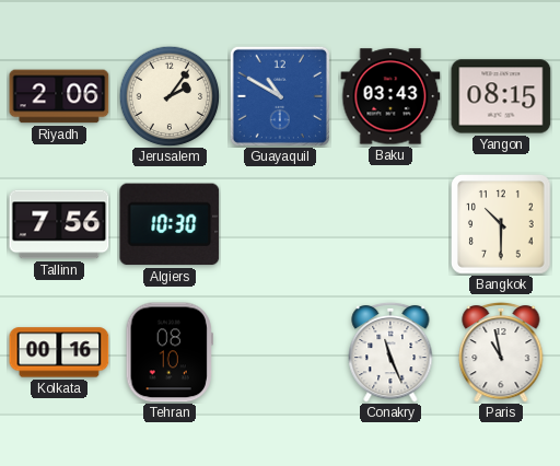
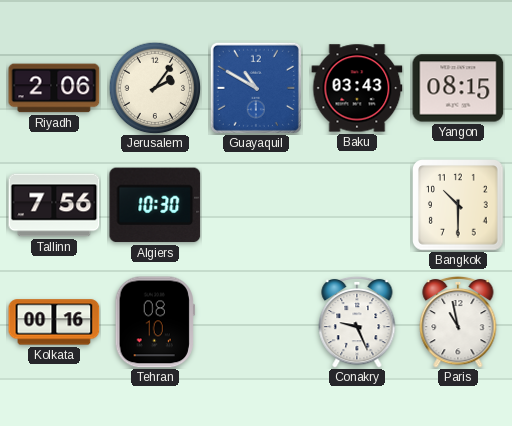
Conakry: 11:26 -> 9:26 (357, 322)
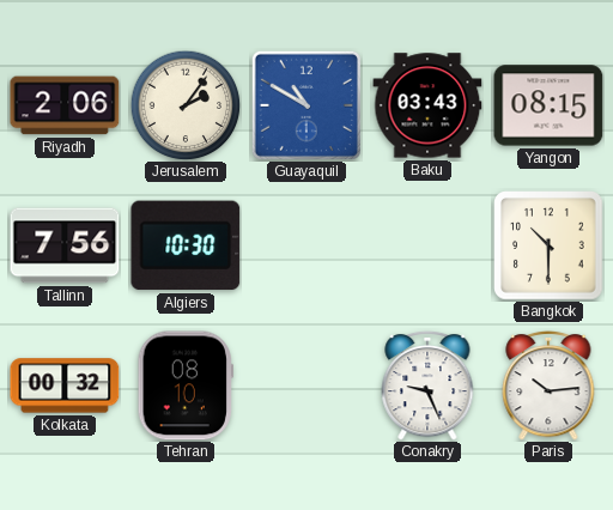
Kolkata: 00:16 -> 00:32 (65, 385)
Paris: 10:58 -> 10:14 (548, 385)
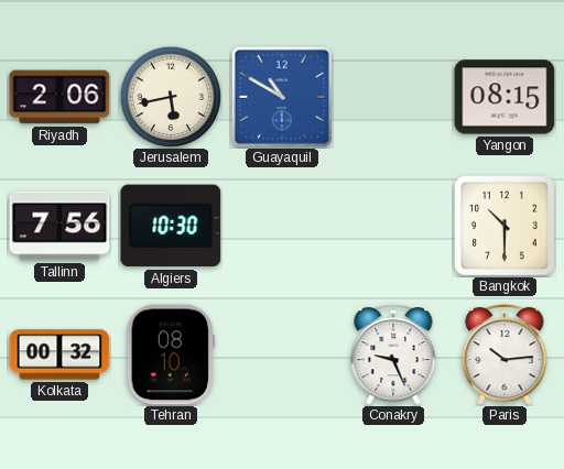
Jerusalem: 2:06 -> 5:43 (171, 97)
Baku: 03:43 -> none (427, 105)
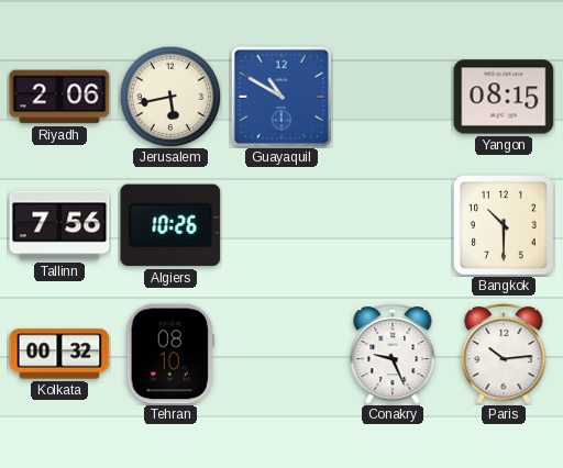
Algiers: 10:30 -> 10:26 (170, 225)
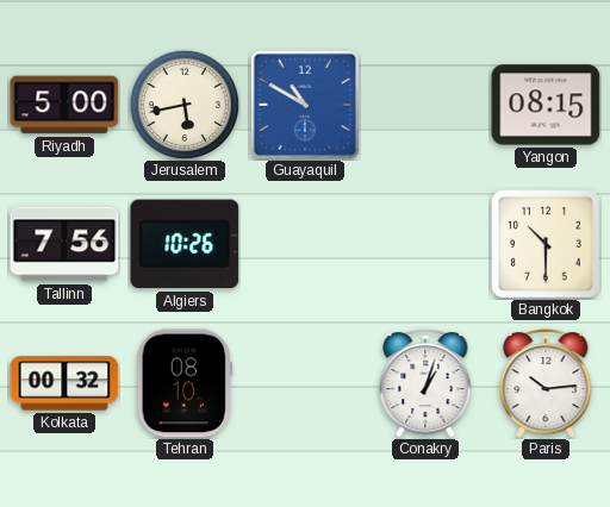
Riyadh: 2:06 -> 5:00 (64, 105)
Conakry: 9:26 -> 1:03 (425, 383)
